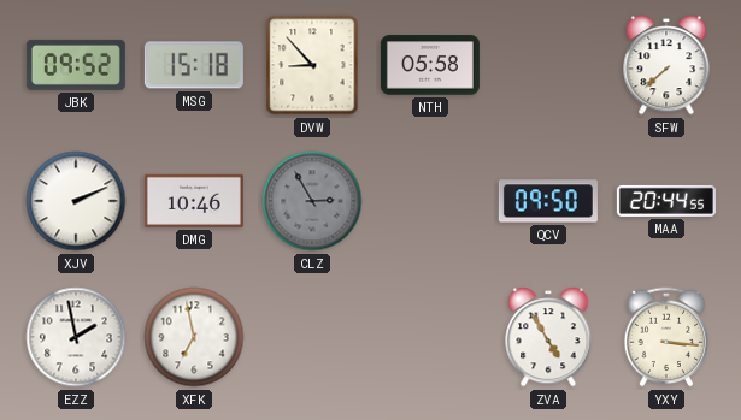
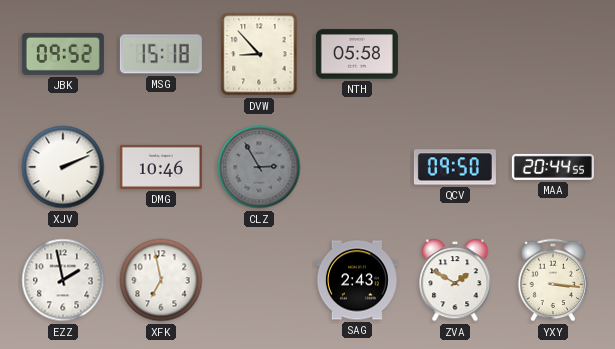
SFW: 7:38 -> none (666, 66)
SAG: none -> 2:43 (357, 280)
ZVA: 4:55 -> 1:50 (455, 281)
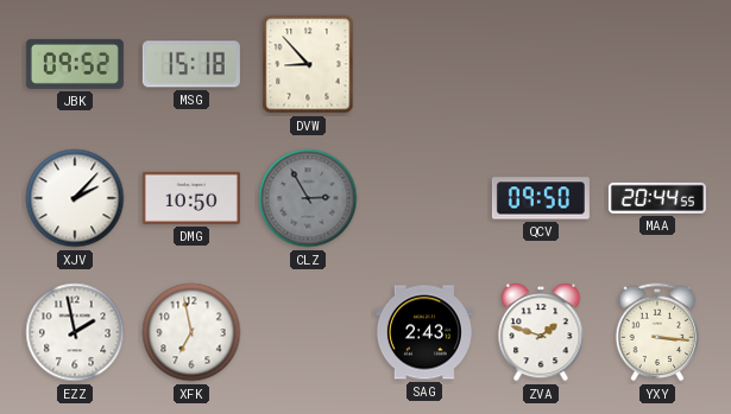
NTH: 05:58 -> none (357, 54)
XJV: 2:11 -> 2:07 (75, 198)
DMG: 10:46 -> 10:50 (191, 198)
ZVA: 1:50 -> 1:48 (541, 333)
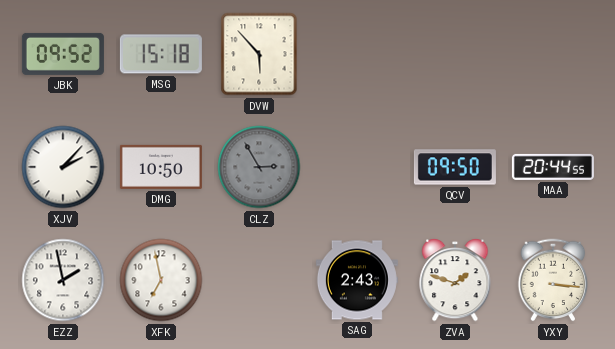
DVW: 8:53 -> 5:53 (259, 54)
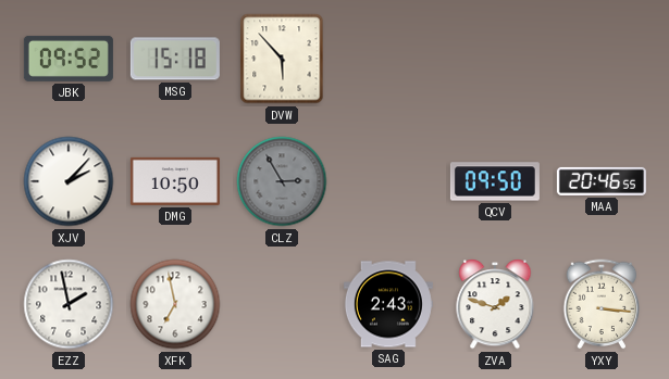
MAA: 20:44 -> 20:46 (602, 181)
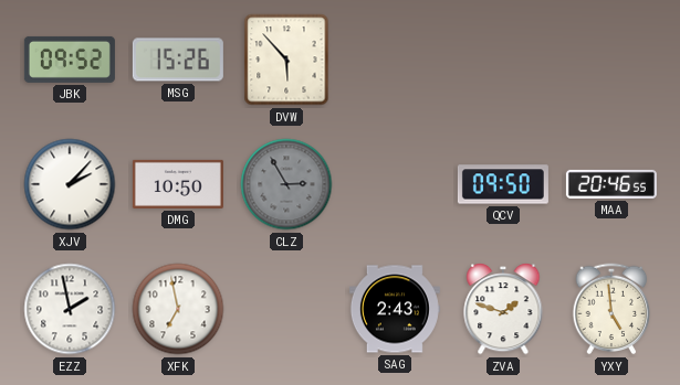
MSG: 15:18 -> 15:26 (178, 60)
YXY: 3:16 -> 4:59 (611, 309)
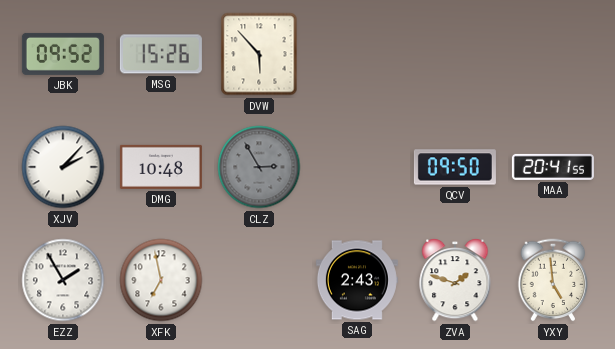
DMG: 10:50 -> 10:48 (161, 167)
MAA: 20:46 -> 20:41 (553, 167)
EZZ: 1:58 -> 1:55 (63, 280)
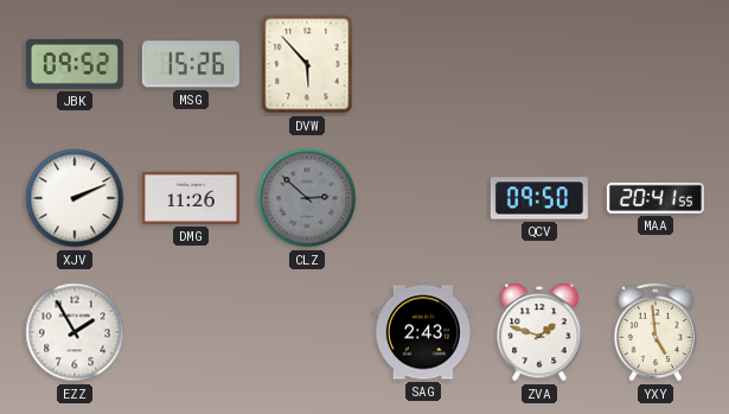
XJV: 2:07 -> 2:11 (75, 198)
DMG: 10:48 -> 11:26 (191, 198)
CLZ: 2:55 -> 2:52 (307, 198)
XFK: 6:58 -> none (161, 280)
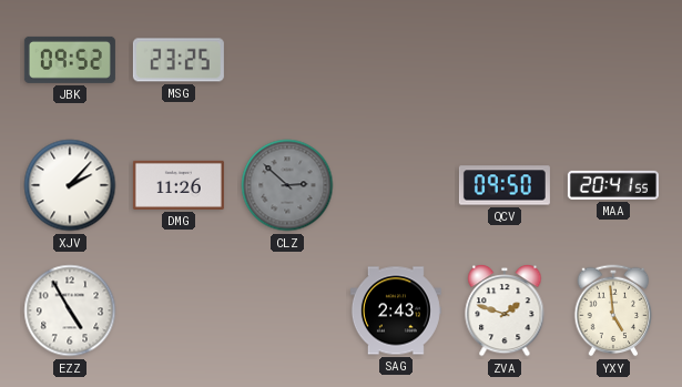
MSG: 15:26 -> 23:25 (179, 60)
DVW: 5:53 -> none (307, 64)
XJV: 2:11 -> 2:07 (70, 185)
EZZ: 1:55 -> 4:55 (70, 310)
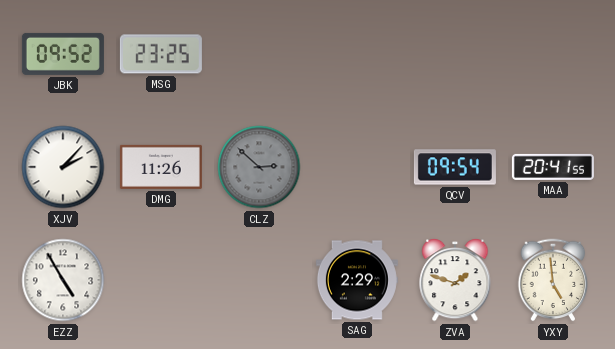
QCV: 09:50 -> 09:54 (455, 167)
SAG: 2:43 -> 2:29 (357, 280)
